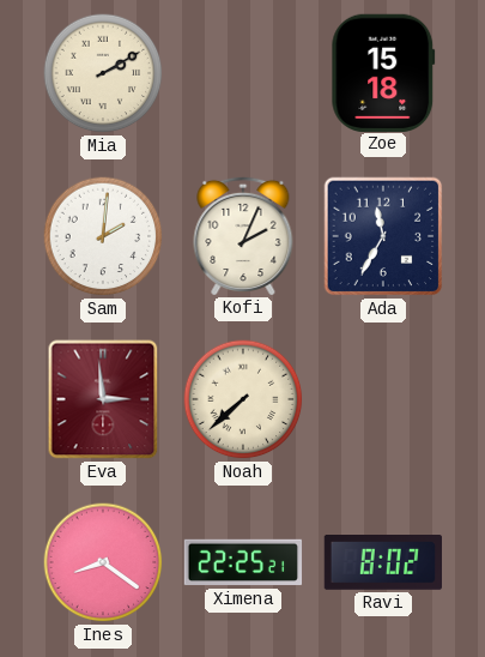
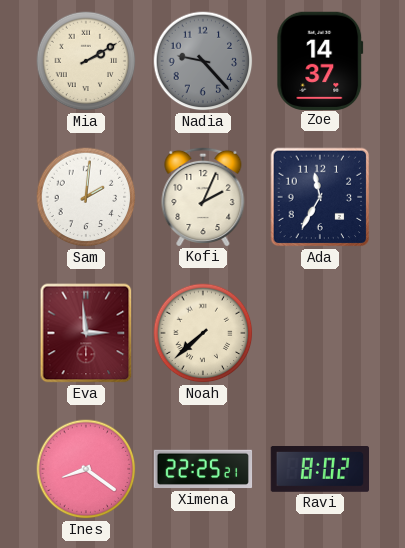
Nadia: none -> 9:23 (203, 61)
Zoe: 15:18 -> 14:37 (320, 60)
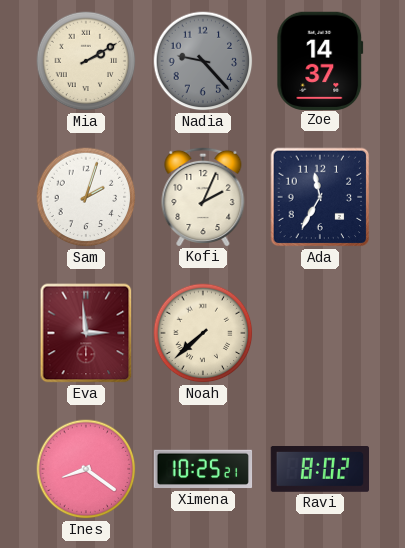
Sam: 2:01 -> 2:03 (86, 197)
Ximena: 22:25 -> 10:25 (203, 469)
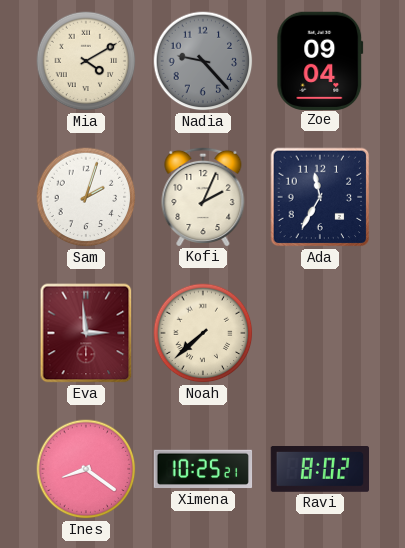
Mia: 2:10 -> 4:10 (86, 61)
Zoe: 14:37 -> 09:04 (320, 60)
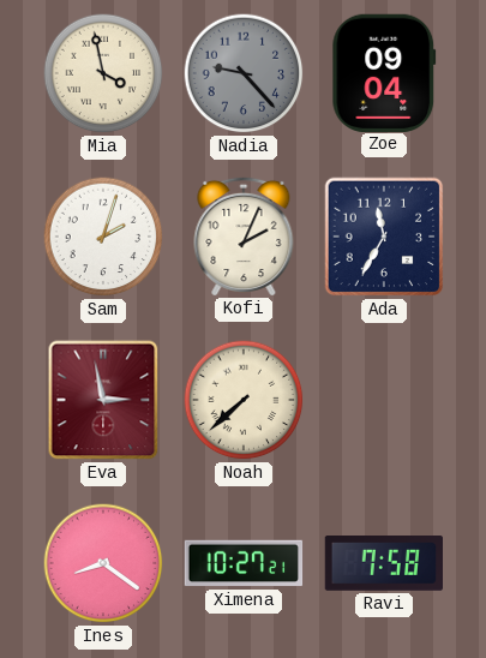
Mia: 4:10 -> 3:58 (103, 73)
Eva: 2:59 -> 2:58 (103, 400)
Ximena: 10:25 -> 10:27 (244, 563)
Ravi: 8:02 -> 7:58 (383, 564)
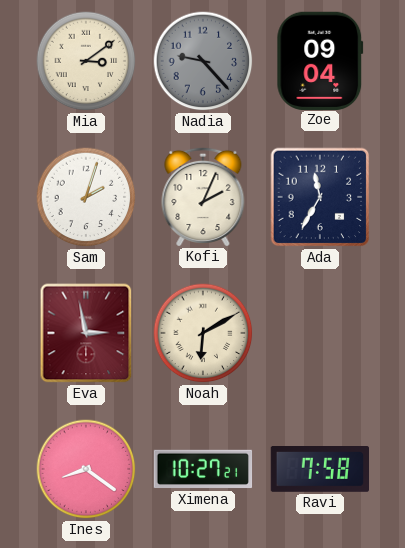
Mia: 3:58 -> 3:09 (86, 61)
Noah: 7:38 -> 6:10 (203, 333)
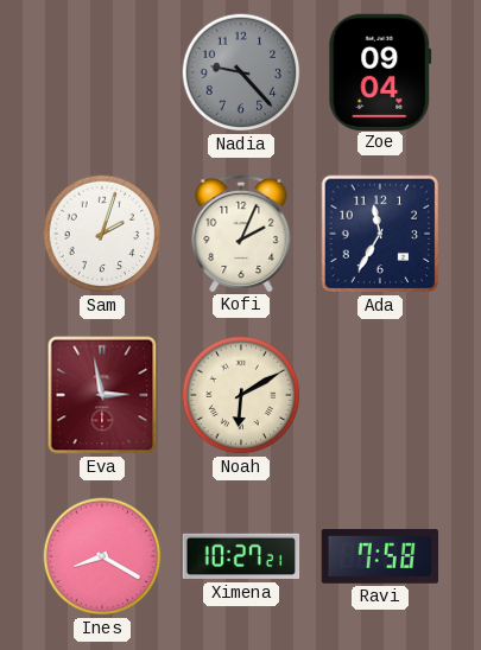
Mia: 3:09 -> none (86, 61)
Ines: 8:21 -> 8:20 (102, 556)
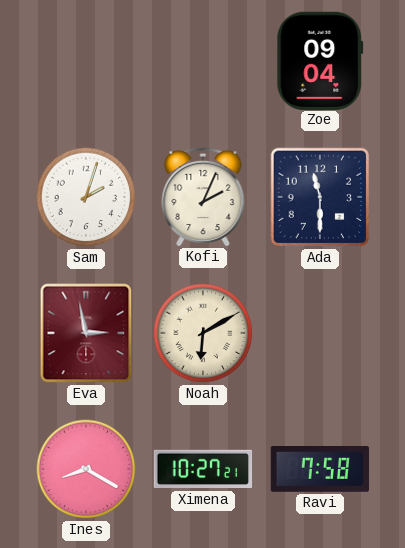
Nadia: 9:23 -> none (241, 72)
Ada: 11:35 -> 11:30 (320, 197)
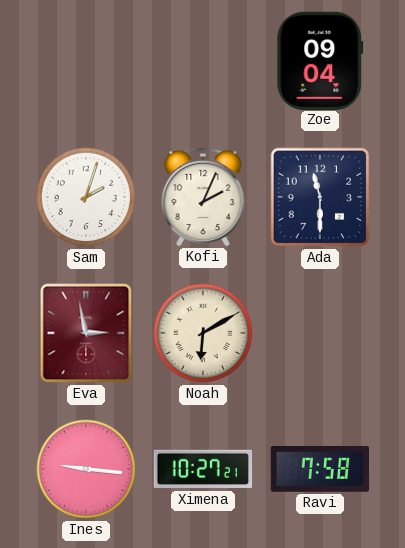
Ines: 8:20 -> 9:16 (86, 469)
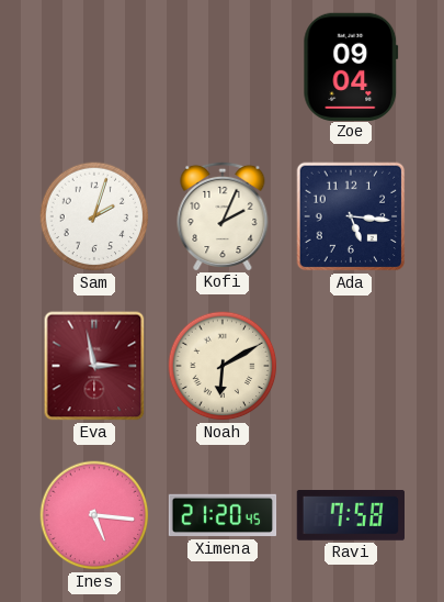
Ada: 11:30 -> 5:16 (351, 216)
Ines: 9:16 -> 5:16 (94, 515)
Ximena: 10:27 -> 21:20 (223, 515)
